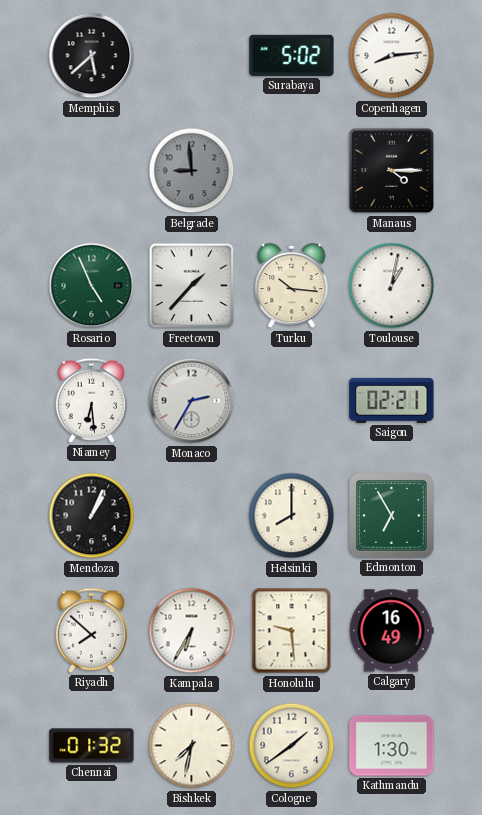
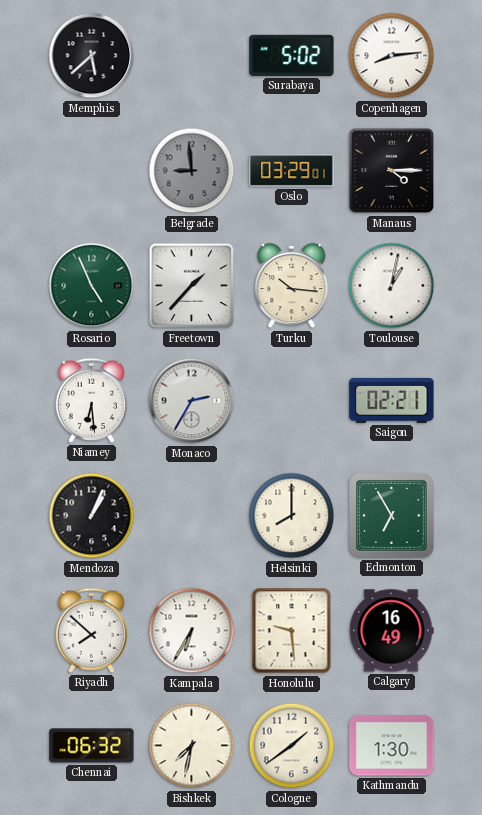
Oslo: none -> 03:29 (292, 171)
Chennai: 01:32 -> 06:32 (92, 746)
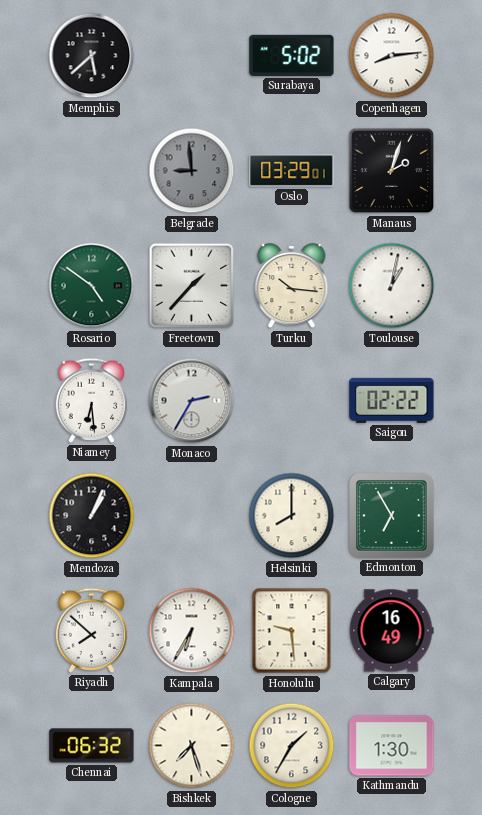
Manaus: 4:15 -> 2:03 (392, 171)
Rosario: 4:56 -> 4:51 (92, 286)
Saigon: 02:21 -> 02:22 (392, 400)
Bishkek: 7:32 -> 7:27 (192, 746)
Cologne: 1:39 -> 1:35 (292, 746)
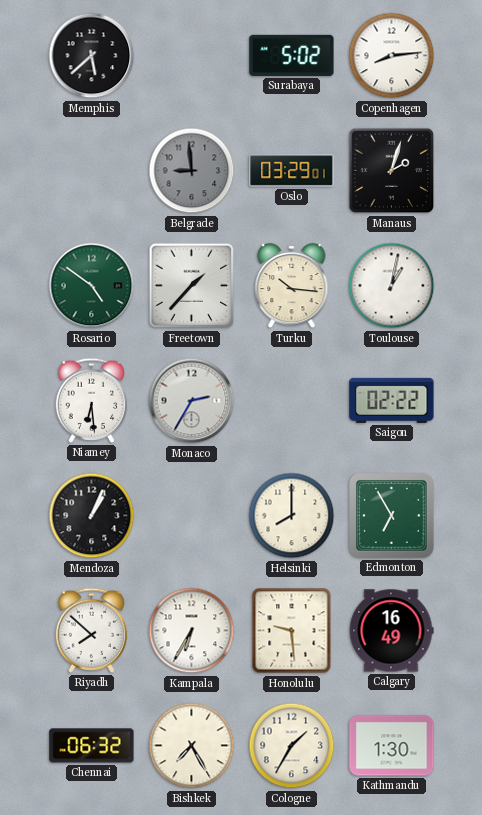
Bishkek: 7:27 -> 7:25 (192, 746)
